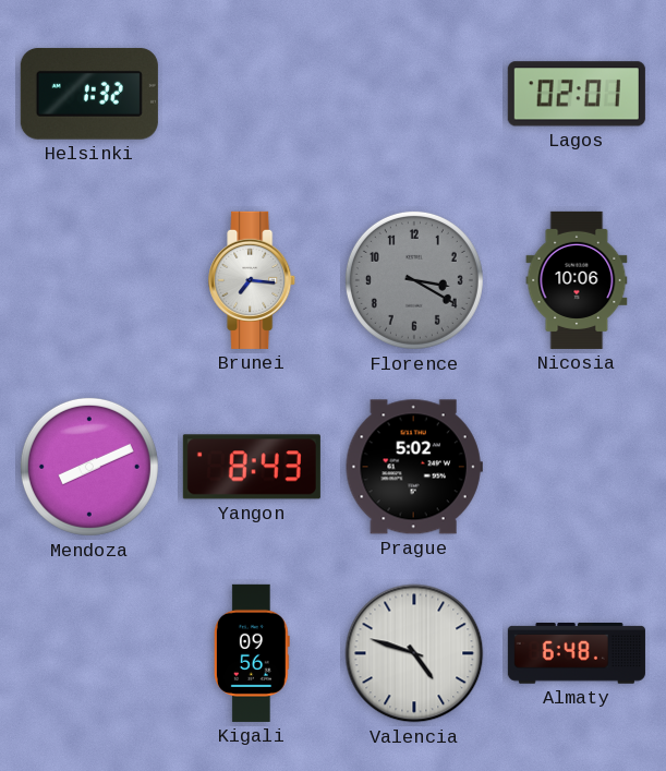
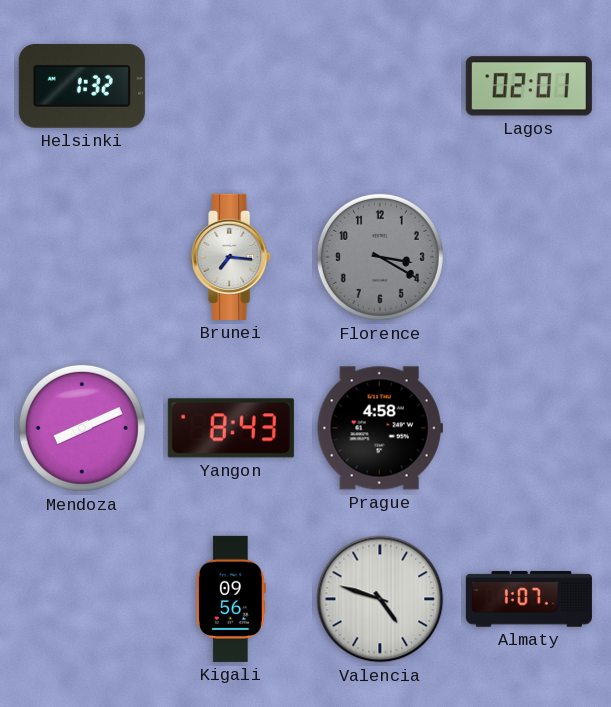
Nicosia: 10:06 -> none (577, 280)
Prague: 5:02 -> 4:58 (380, 428)
Almaty: 6:48 -> 1:07 (529, 599)
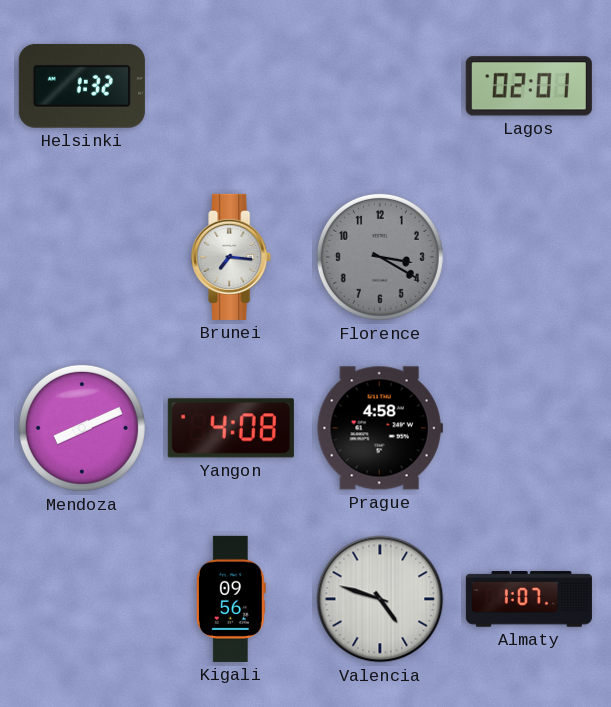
Yangon: 8:43 -> 4:08 (231, 428)
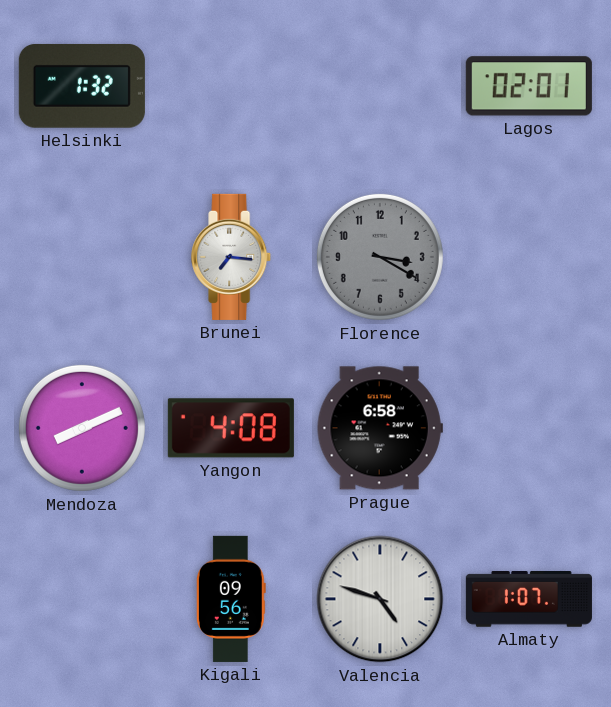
Prague: 4:58 -> 6:58 (380, 428)
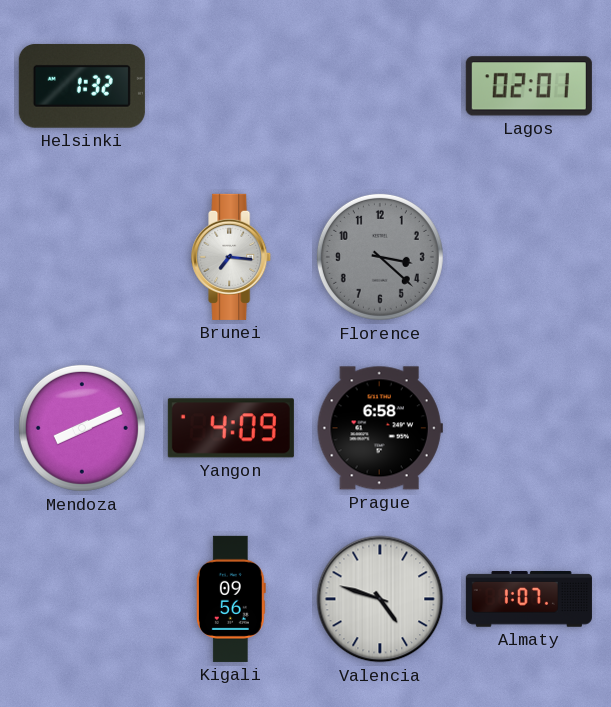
Florence: 3:20 -> 3:22 (380, 257)
Yangon: 4:08 -> 4:09 (231, 428)
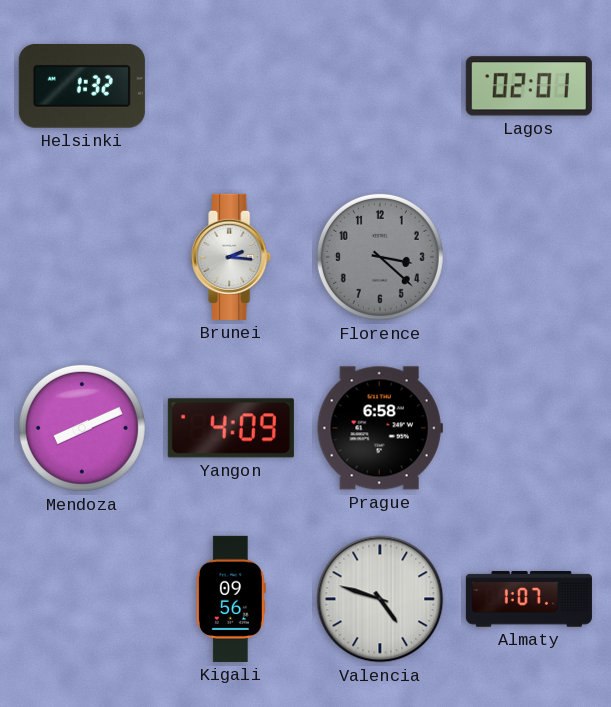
Brunei: 7:16 -> 2:16 (232, 257)
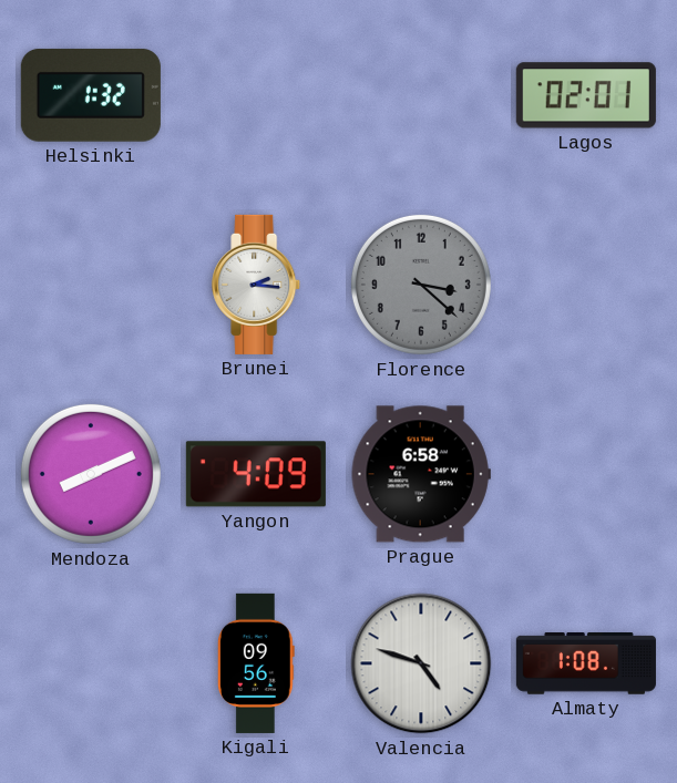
Almaty: 1:07 -> 1:08 (586, 663)
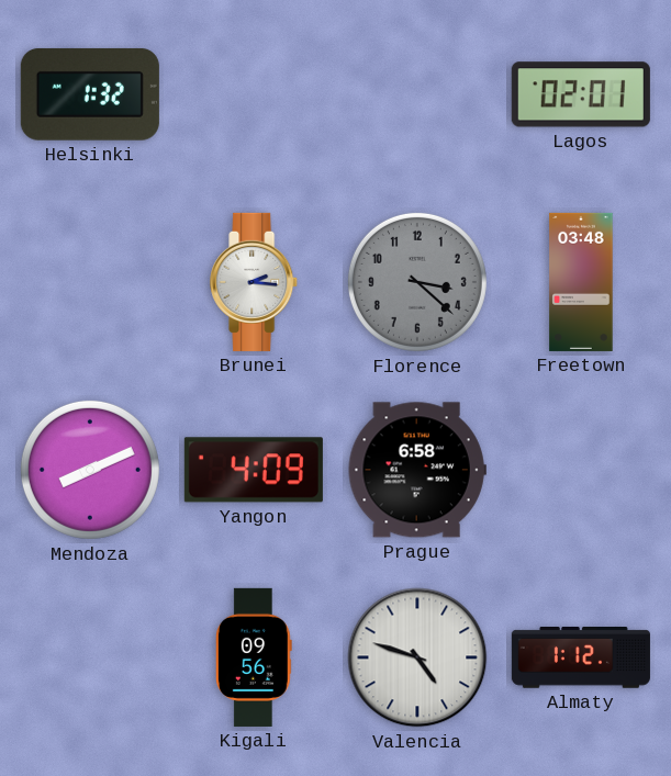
Freetown: none -> 03:48 (581, 282)
Almaty: 1:08 -> 1:12 (581, 657)
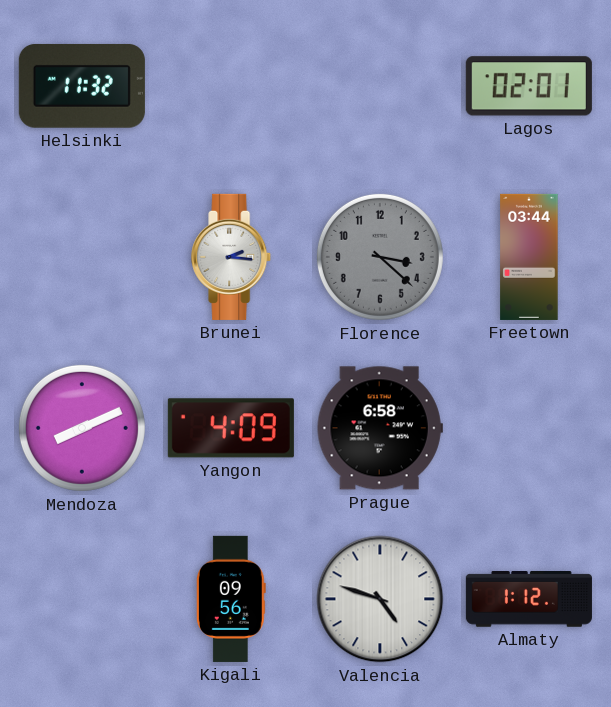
Helsinki: 1:32 -> 11:32 (82, 86)
Freetown: 03:48 -> 03:44 (529, 257)
